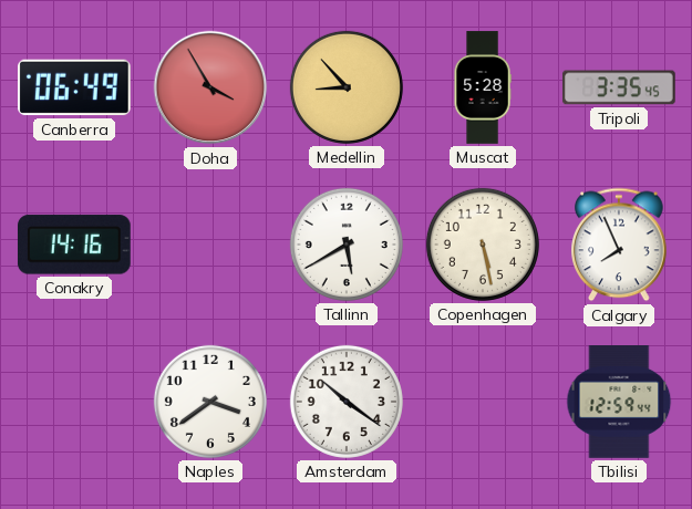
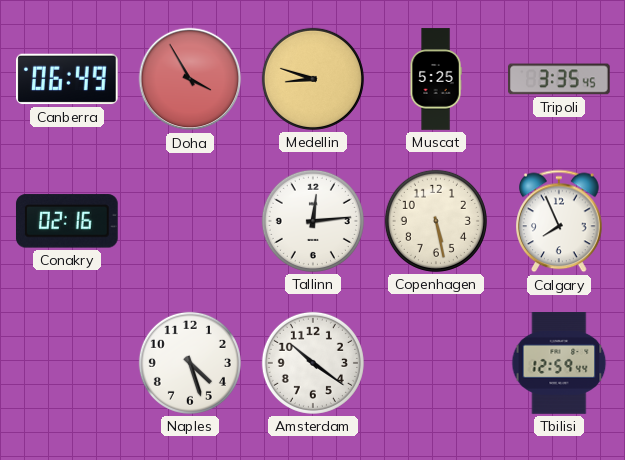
Medellin: 8:53 -> 8:48 (313, 79)
Muscat: 5:28 -> 5:25 (436, 79)
Conakry: 14:16 -> 02:16 (67, 221)
Tallinn: 5:40 -> 12:14 (313, 221)
Naples: 3:39 -> 4:27 (190, 363)
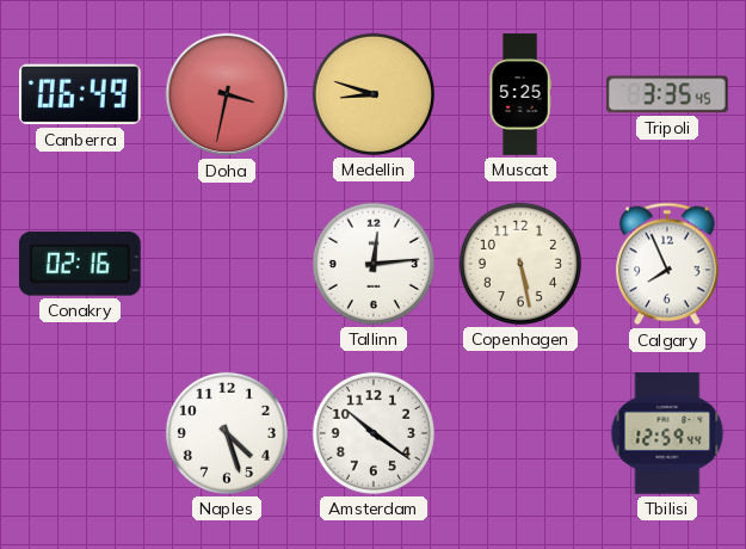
Doha: 3:55 -> 3:32 (227, 94)
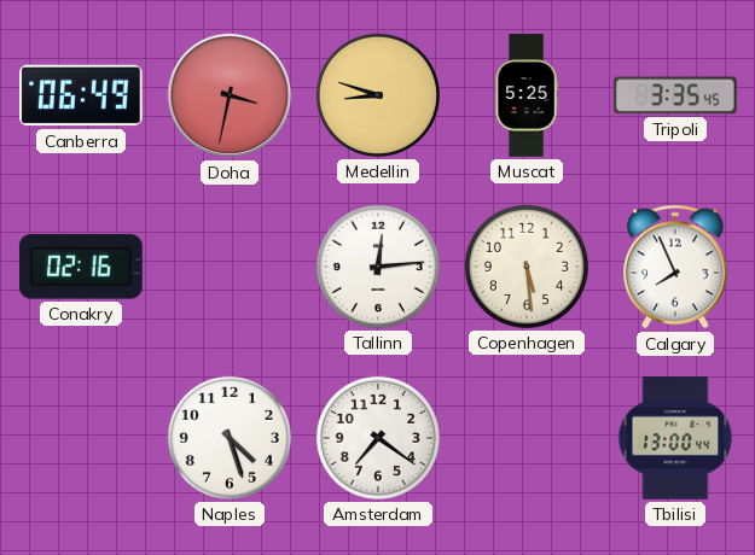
Copenhagen: 5:28 -> 5:29 (527, 267)
Amsterdam: 10:21 -> 7:21 (378, 438)
Tbilisi: 12:59 -> 13:00 (675, 438)
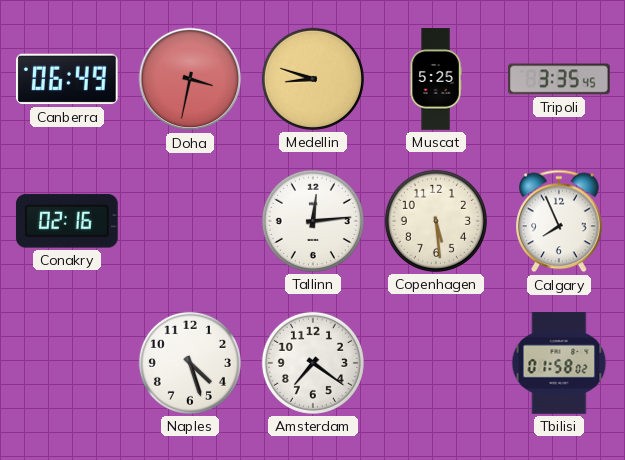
Tbilisi: 13:00 -> 01:58 (559, 363)
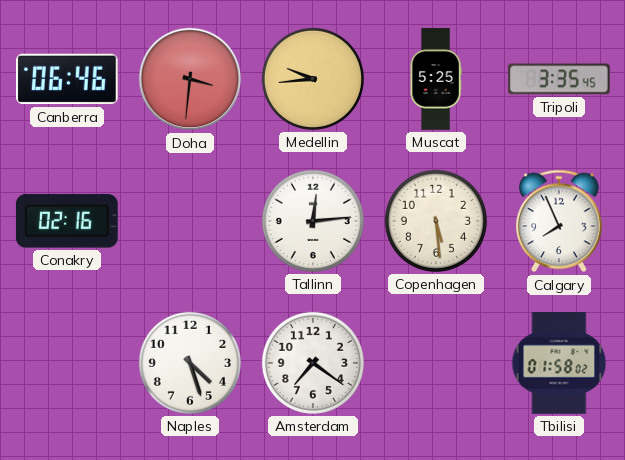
Canberra: 06:49 -> 06:46 (68, 79)
Doha: 3:32 -> 3:31 (190, 79)
Medellin: 8:48 -> 9:44 (313, 79)
